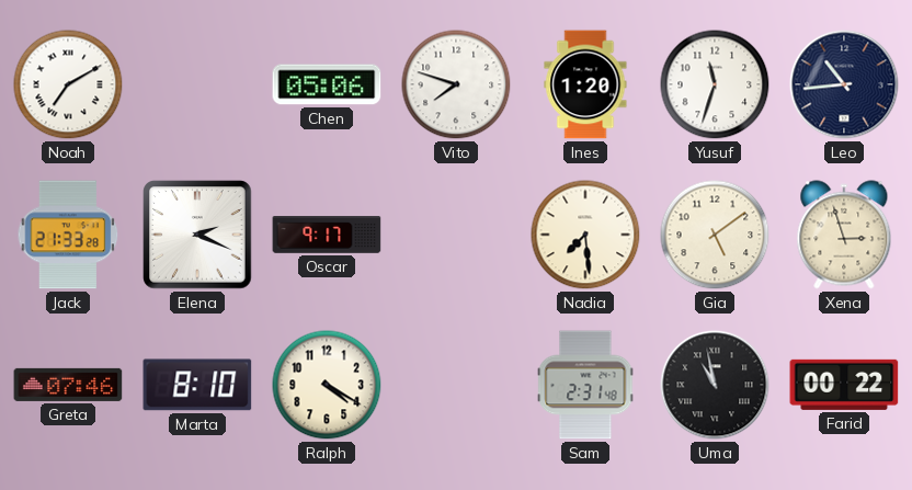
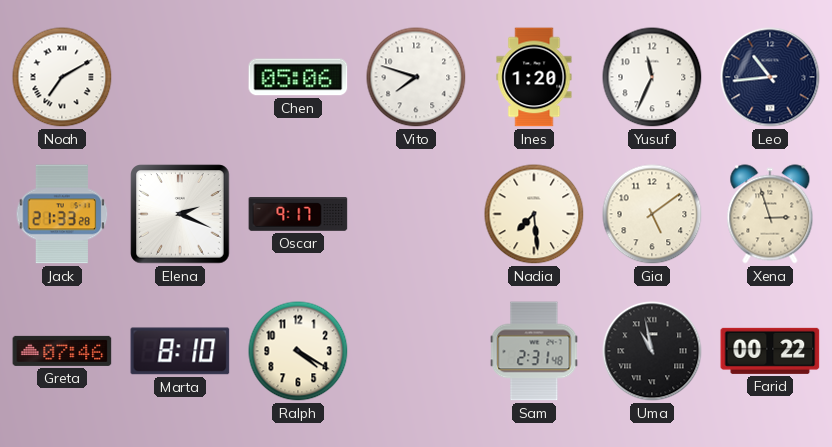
Yusuf: 11:33 -> 11:34 (652, 77)
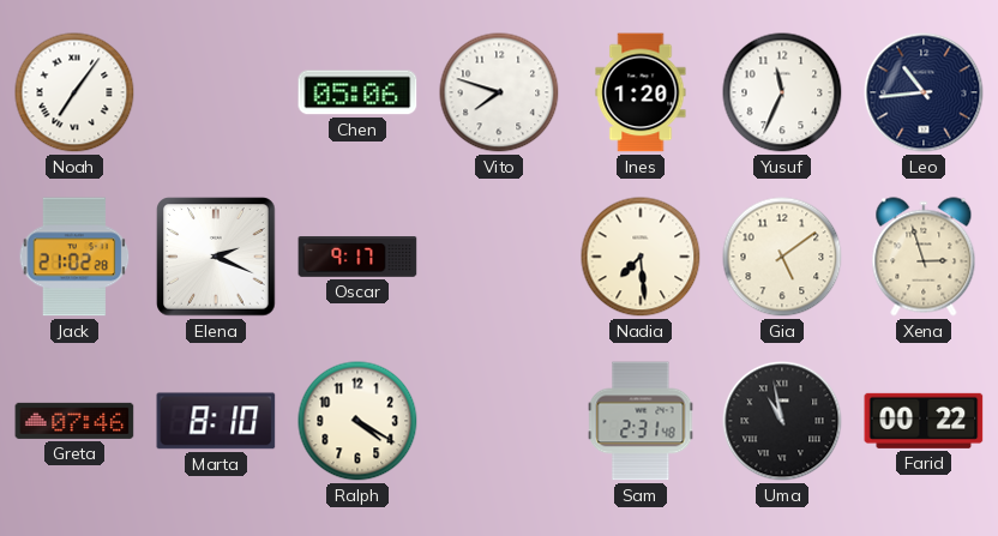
Noah: 7:10 -> 7:06 (74, 92)
Jack: 21:33 -> 21:02 (74, 257)
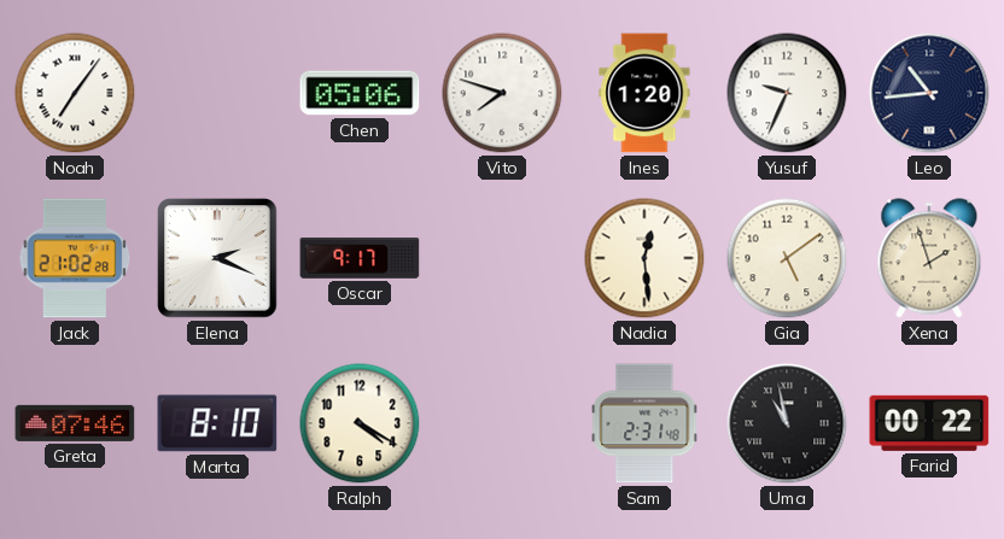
Yusuf: 11:34 -> 9:34 (787, 93)
Nadia: 7:29 -> 12:29 (644, 258)
Xena: 2:57 -> 1:57 (929, 258)
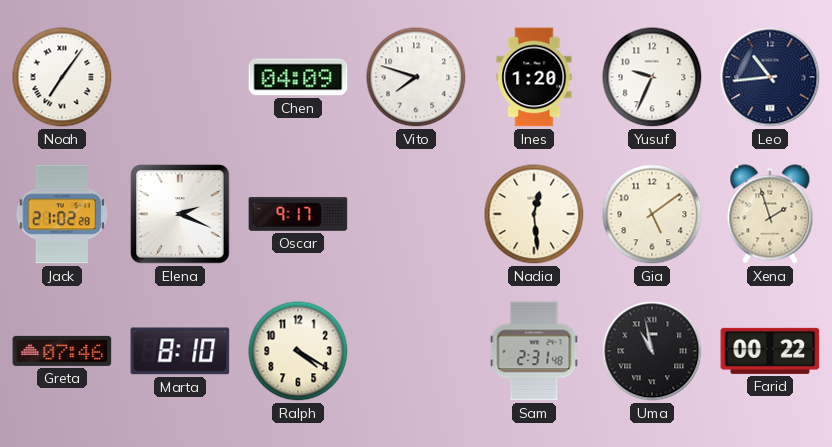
Chen: 05:06 -> 04:09 (298, 77)
